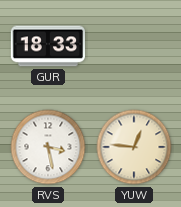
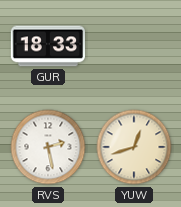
RVS: 3:28 -> 2:28 (48, 147)
YUW: 12:46 -> 12:42 (134, 147)
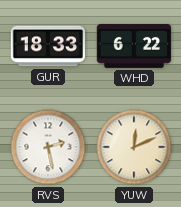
WHD: none -> 6:22 (133, 46)
YUW: 12:42 -> 12:11 (134, 147)
